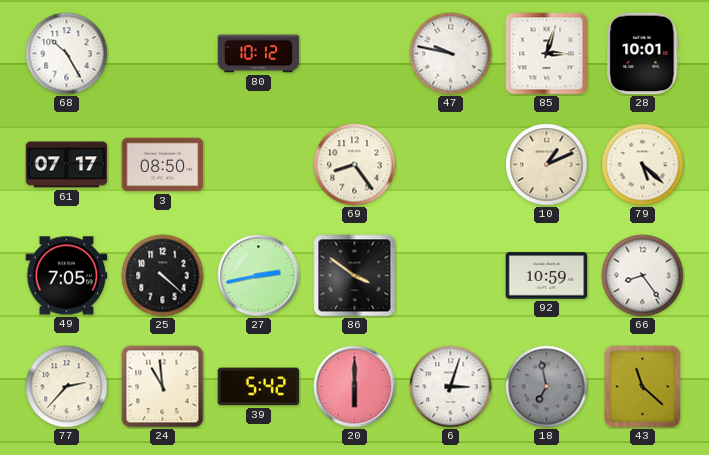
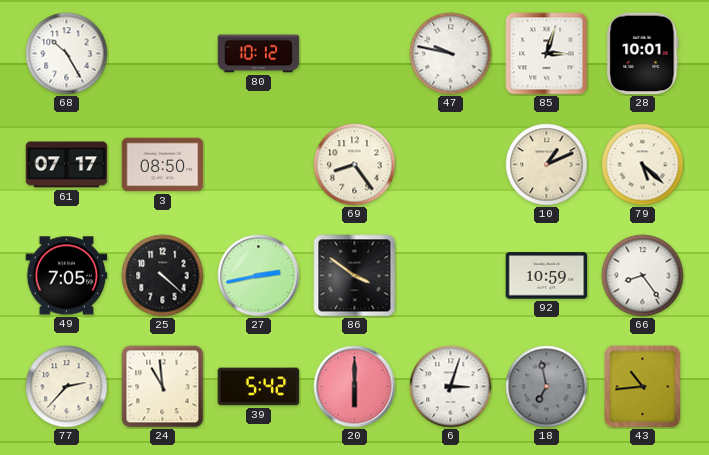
43: 11:22 -> 10:44 (643, 387)
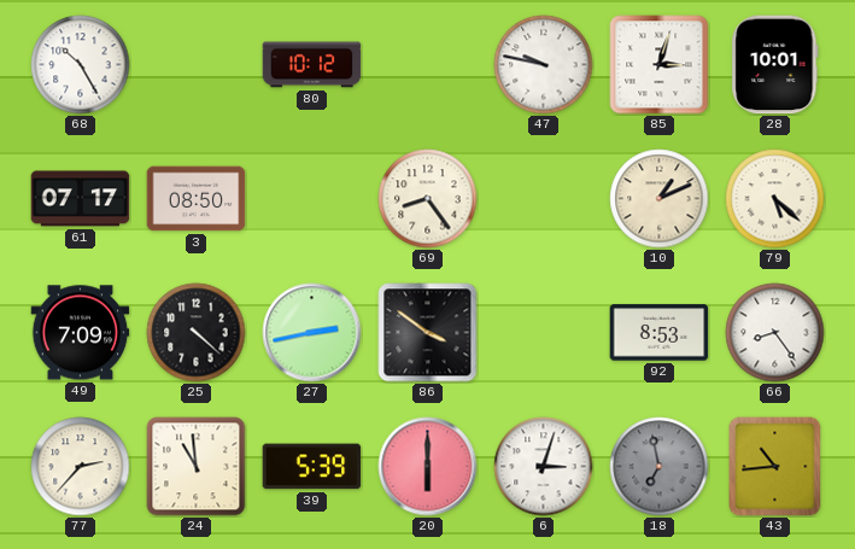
49: 7:05 -> 7:09 (81, 333)
92: 10:59 -> 8:53 (660, 333)
39: 5:42 -> 5:39 (312, 467)
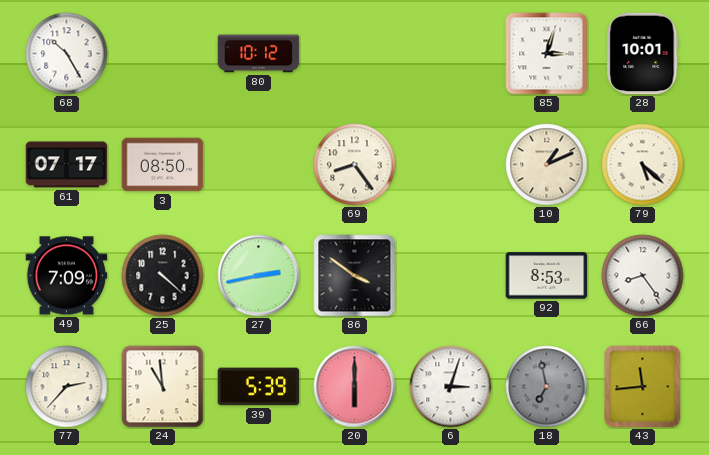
47: 9:47 -> none (544, 65)
43: 10:44 -> 11:44 (643, 387)
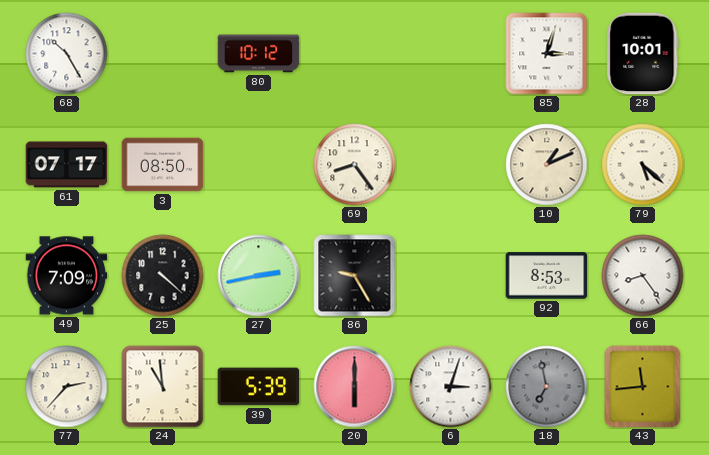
86: 3:51 -> 9:25 (355, 276)
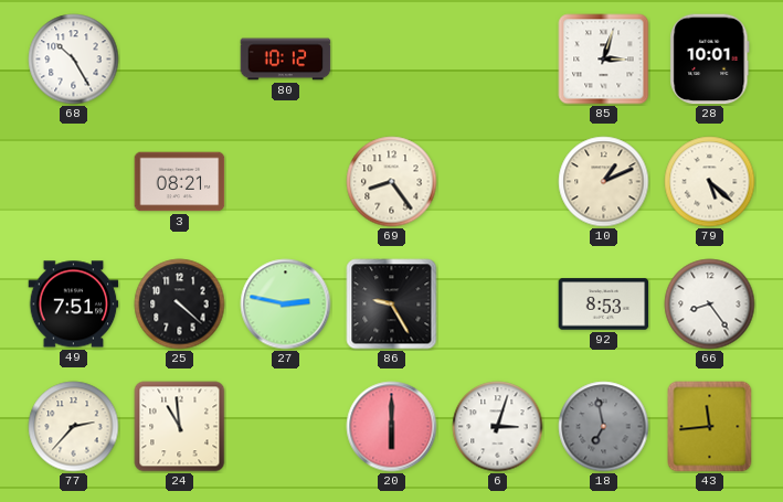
61: 07:17 -> none (67, 165)
3: 08:50 -> 08:21 (180, 182)
49: 7:09 -> 7:51 (74, 305)
27: 2:43 -> 2:47 (286, 305)
39: 5:39 -> none (259, 387)
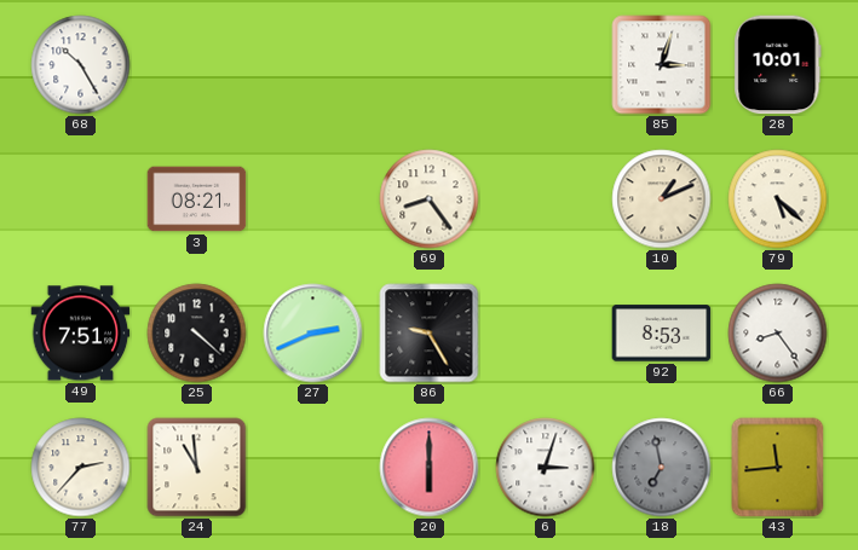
80: 10:12 -> none (286, 60)
27: 2:47 -> 2:41 (313, 334)
